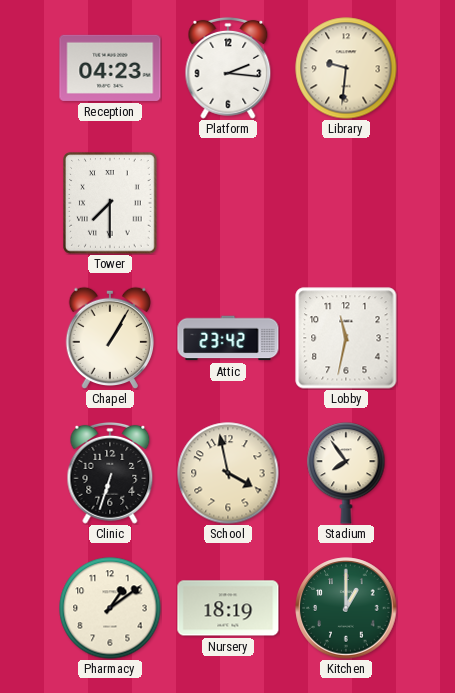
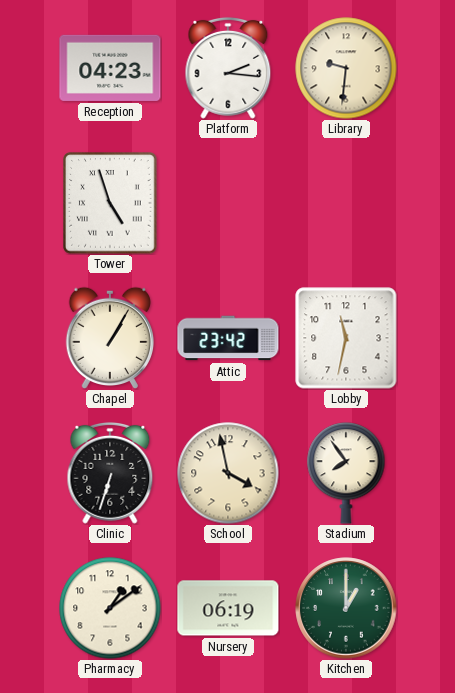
Tower: 7:30 -> 4:57 (110, 203)
Nursery: 18:19 -> 06:19 (228, 608)
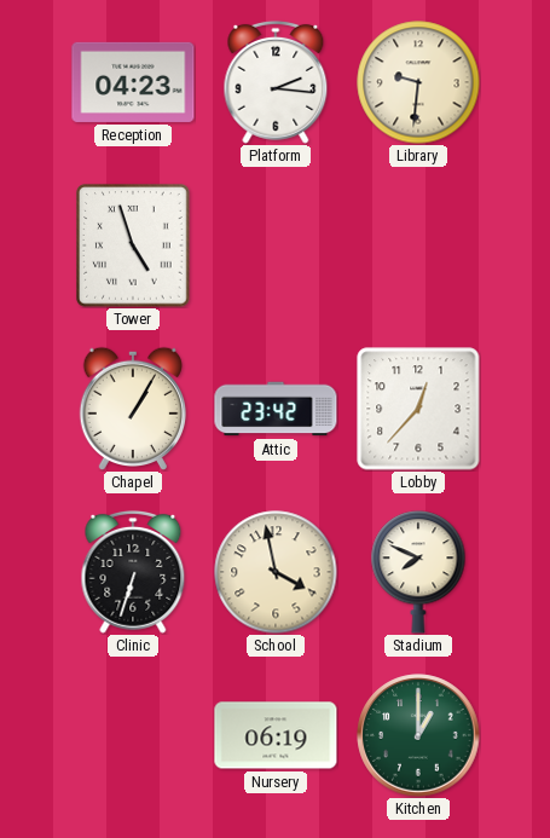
Lobby: 11:32 -> 12:37 (418, 409)
Stadium: 7:54 -> 7:49 (418, 572)
Pharmacy: 1:09 -> none (110, 608)
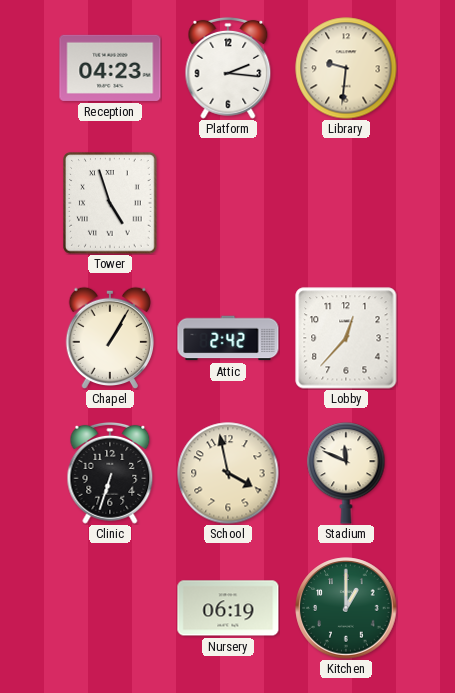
Attic: 23:42 -> 2:42 (228, 338)
Stadium: 7:49 -> 11:49 (346, 473)
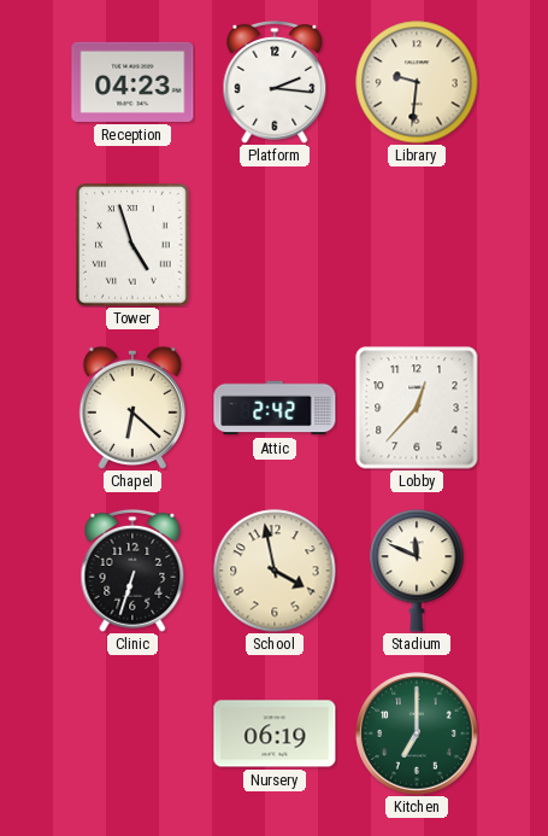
Chapel: 1:05 -> 6:22 (131, 407)
Kitchen: 1:00 -> 7:00 (417, 733)
